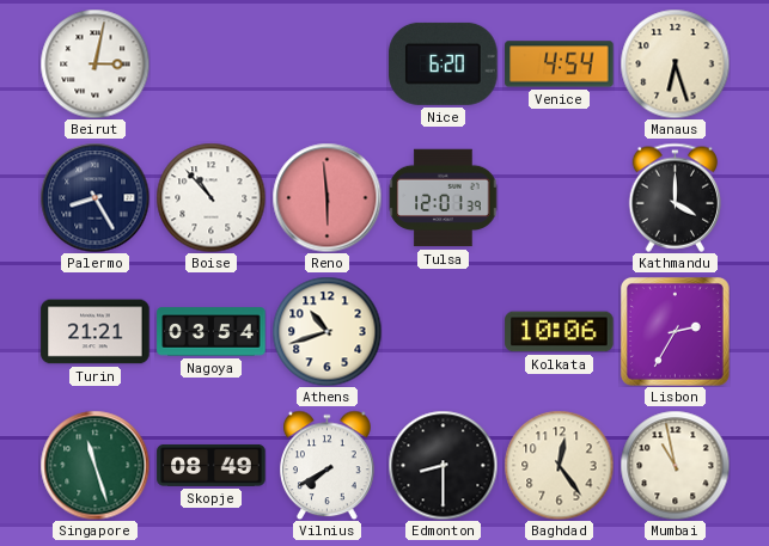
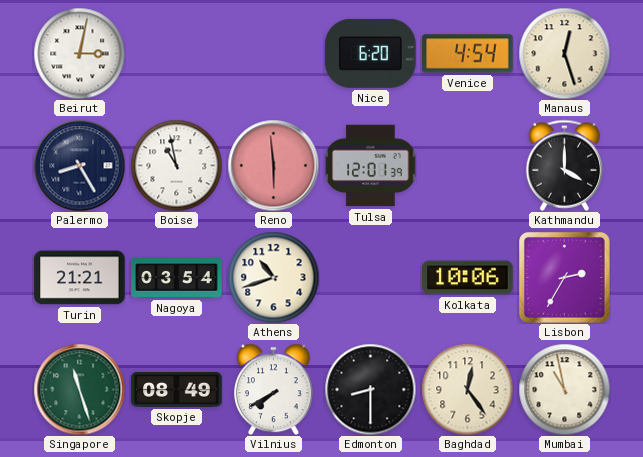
Manaus: 6:27 -> 12:27 (564, 53)
Boise: 10:53 -> 10:58 (176, 165)
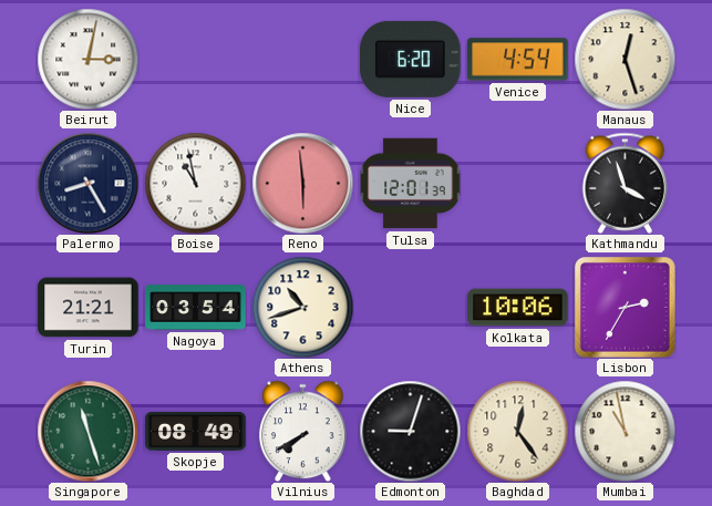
Kathmandu: 4:00 -> 3:57 (626, 183)
Edmonton: 8:30 -> 9:03 (410, 431)
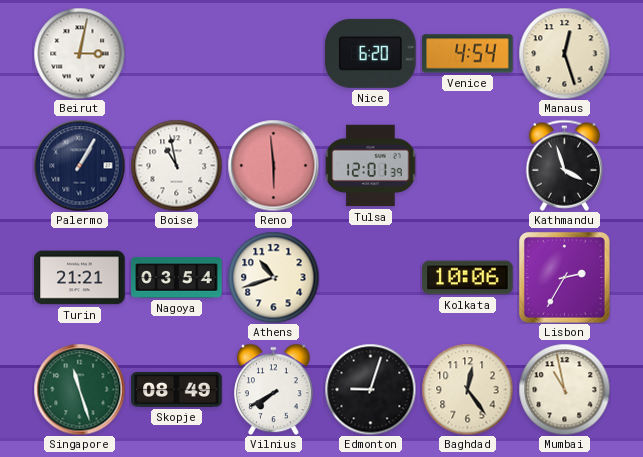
Palermo: 8:25 -> 1:05 (79, 165)
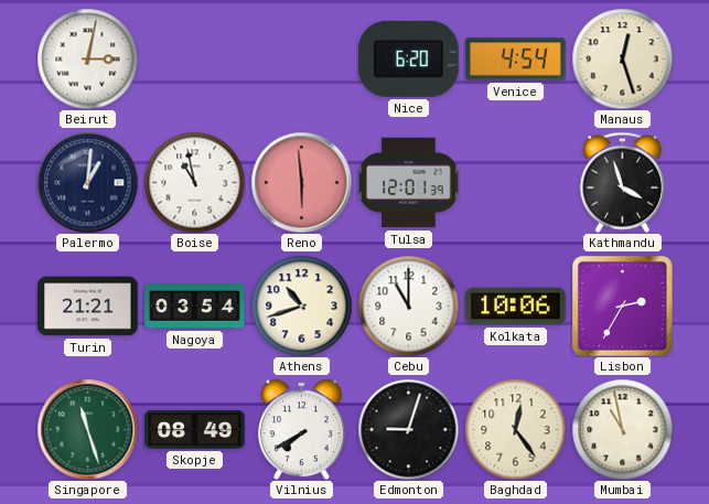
Palermo: 1:05 -> 1:01 (87, 182)
Cebu: none -> 11:00 (408, 305)
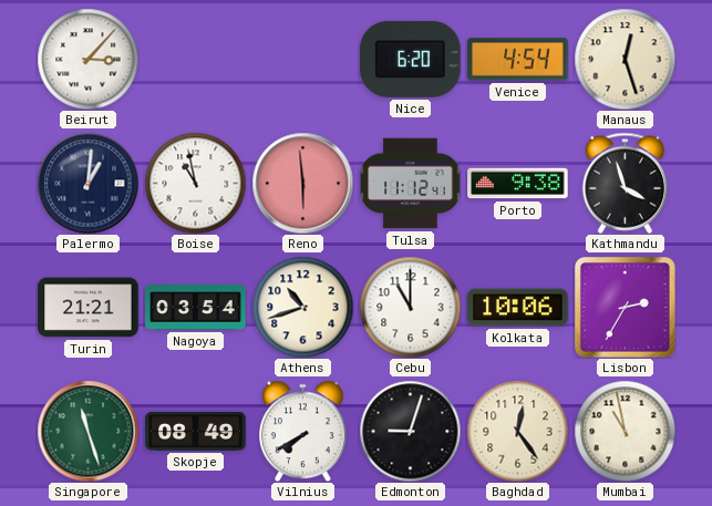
Beirut: 3:02 -> 3:07 (87, 59)
Tulsa: 12:01 -> 11:12 (410, 184)
Porto: none -> 9:38 (518, 184)
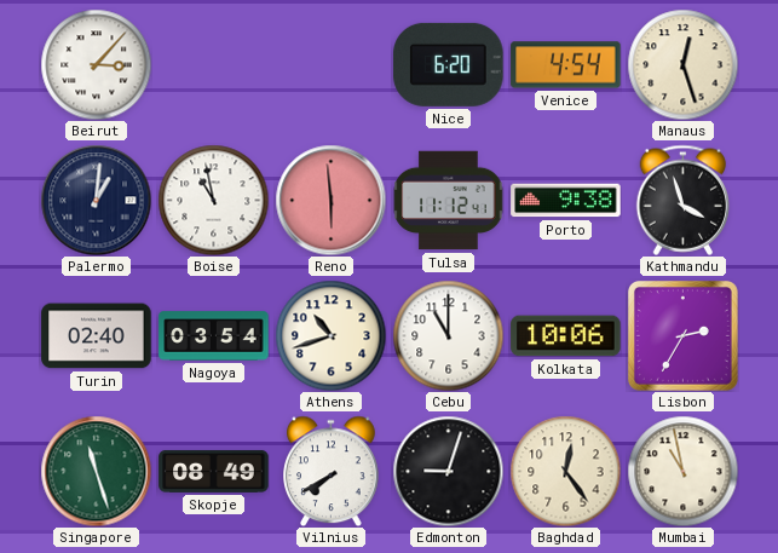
Turin: 21:21 -> 02:40 (97, 336)
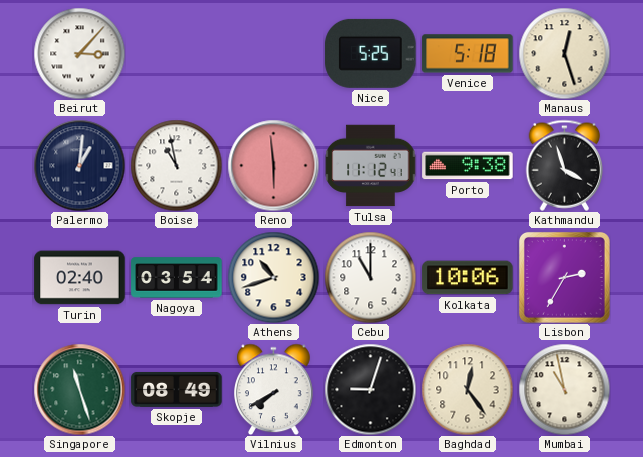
Nice: 6:20 -> 5:25 (371, 53)
Venice: 4:54 -> 5:18 (468, 54)
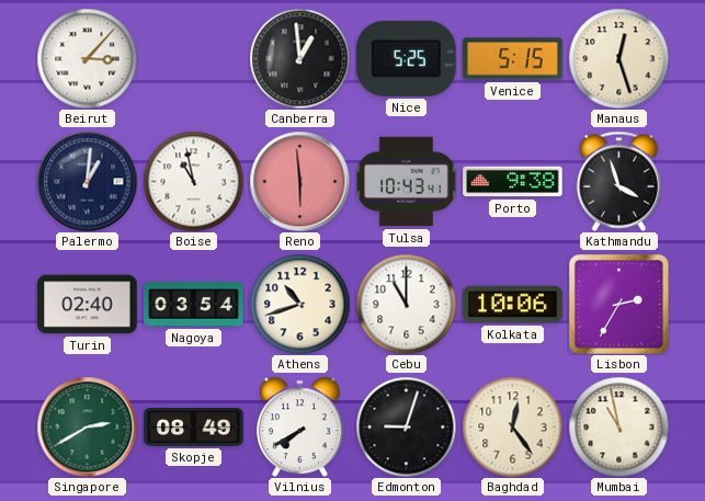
Canberra: none -> 12:59 (299, 58)
Venice: 5:18 -> 5:15 (513, 59)
Tulsa: 11:12 -> 10:43 (406, 182)
Singapore: 11:27 -> 2:40 (87, 426)
